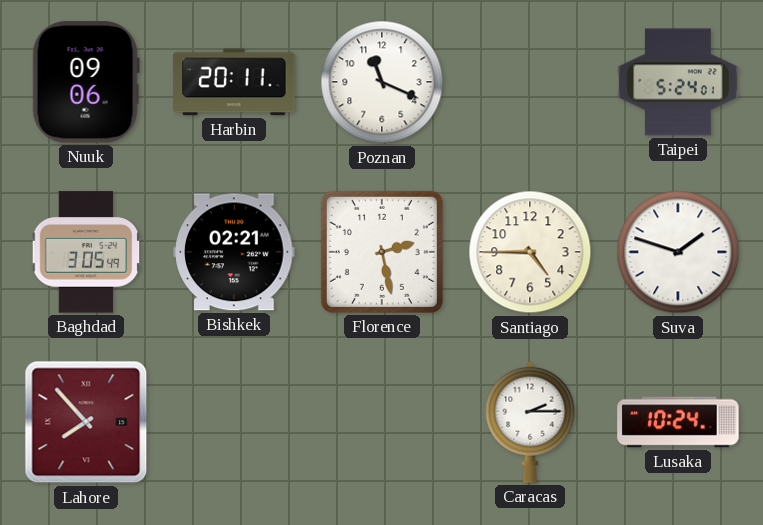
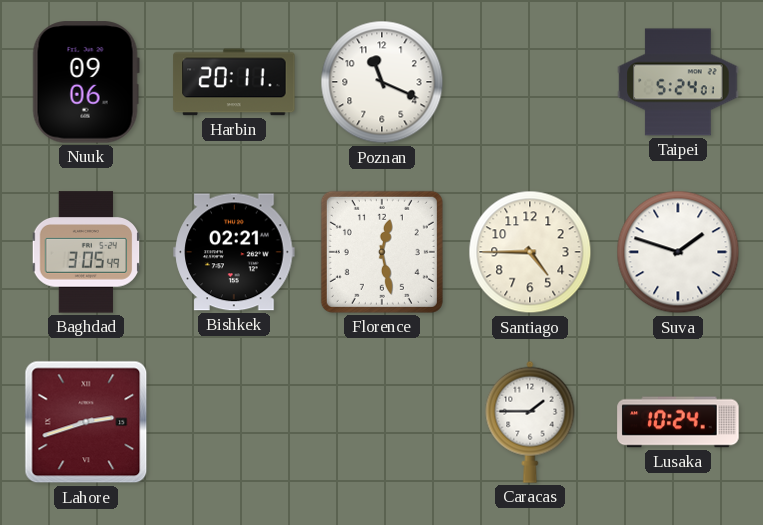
Florence: 2:28 -> 12:28 (382, 252)
Lahore: 7:53 -> 2:42 (86, 422)
Caracas: 2:15 -> 1:45 (530, 422)
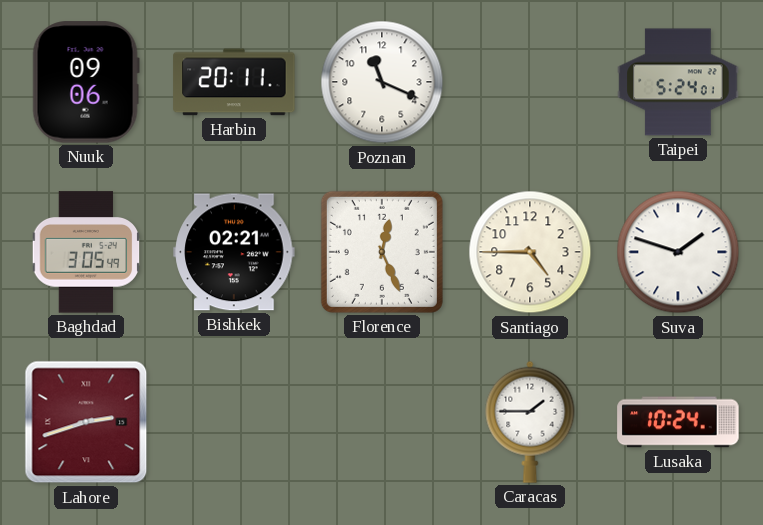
Florence: 12:28 -> 12:26 (382, 252)
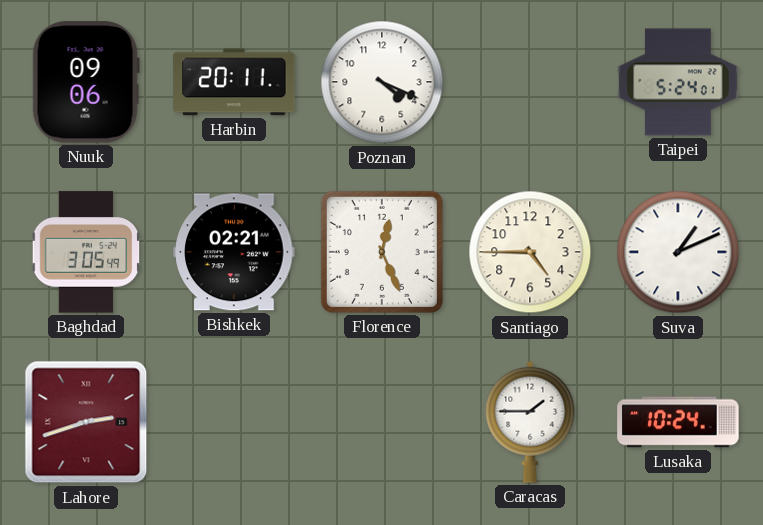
Poznan: 11:19 -> 4:19 (382, 82)
Suva: 1:48 -> 1:11 (678, 252)
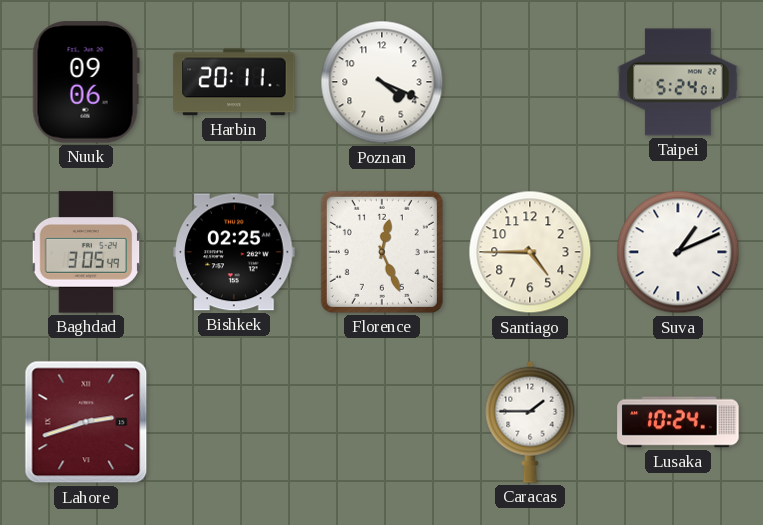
Bishkek: 02:21 -> 02:25 (234, 252)
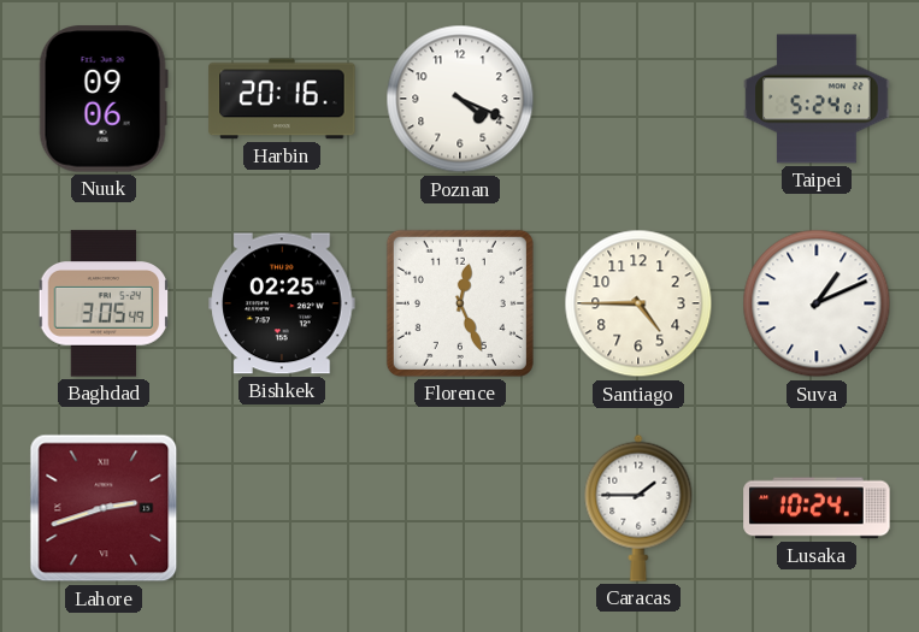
Harbin: 20:11 -> 20:16 (282, 99)
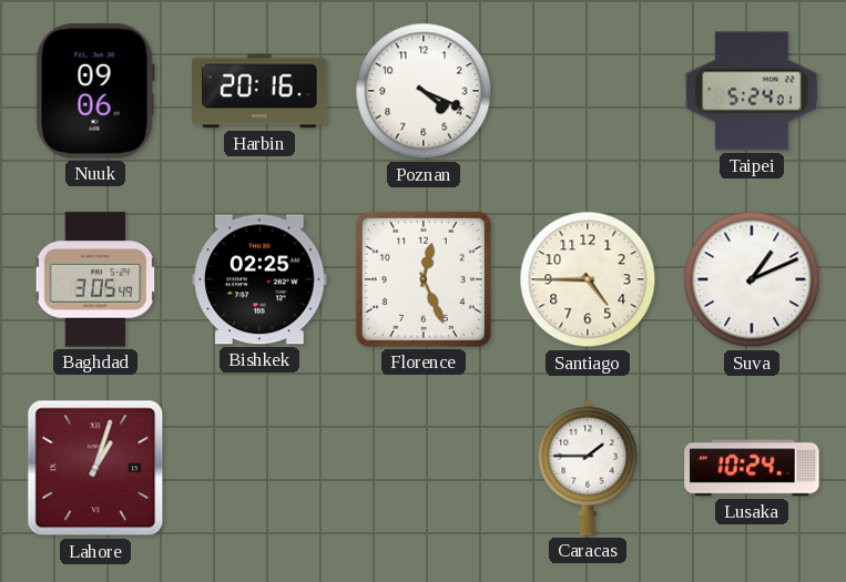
Lahore: 2:42 -> 1:03 (95, 468)
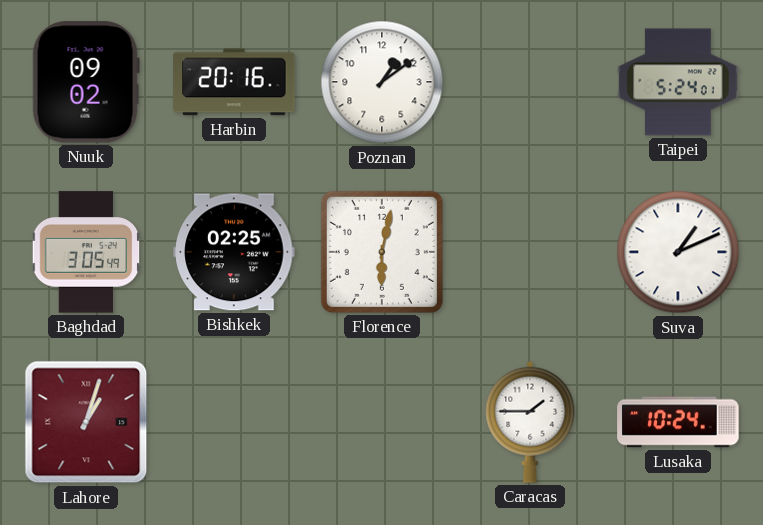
Nuuk: 09:06 -> 09:02 (86, 82)
Poznan: 4:19 -> 1:09 (382, 82)
Florence: 12:26 -> 6:02 (382, 252)
Santiago: 4:45 -> none (588, 279)
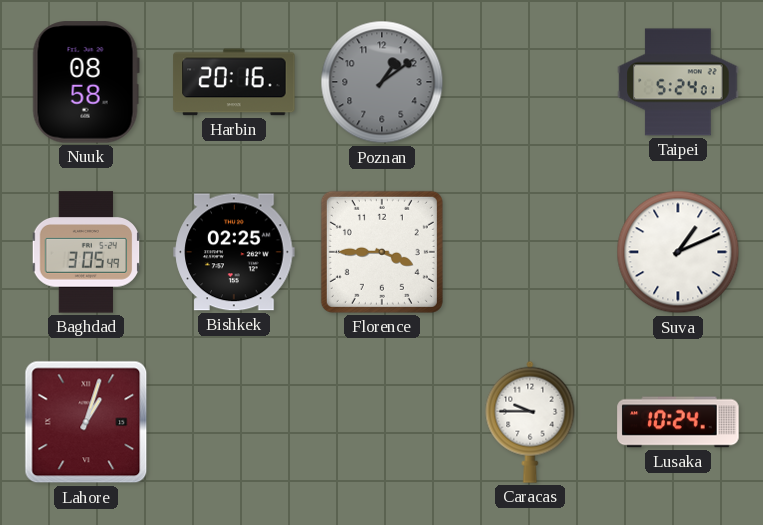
Nuuk: 09:02 -> 08:58 (86, 82)
Poznan dial: white -> grey (382, 82)
Florence: 6:02 -> 3:45 (382, 252)
Caracas: 1:45 -> 9:45 (530, 422)
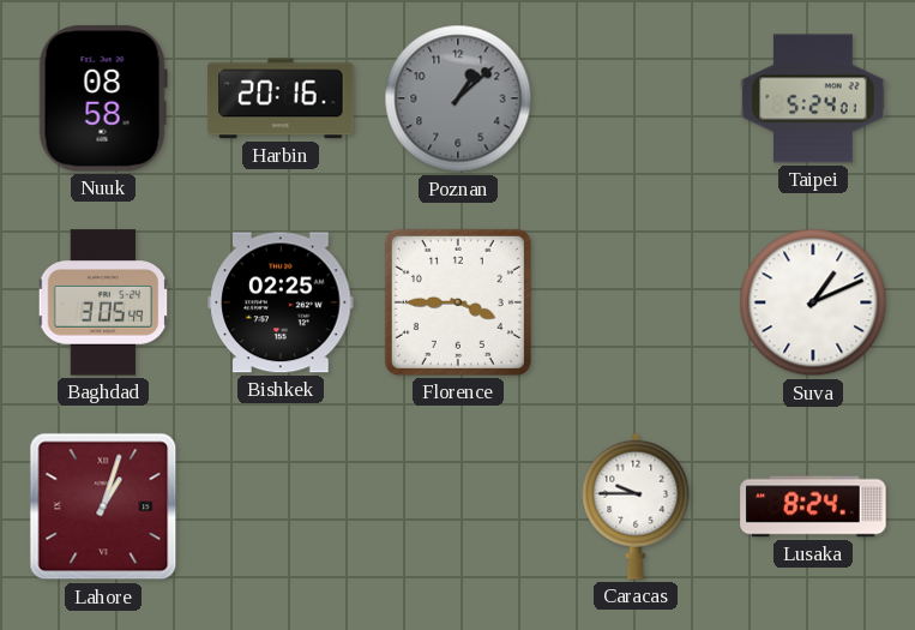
Poznan: 1:09 -> 1:08 (458, 98)
Lusaka: 10:24 -> 8:24 (813, 506)
